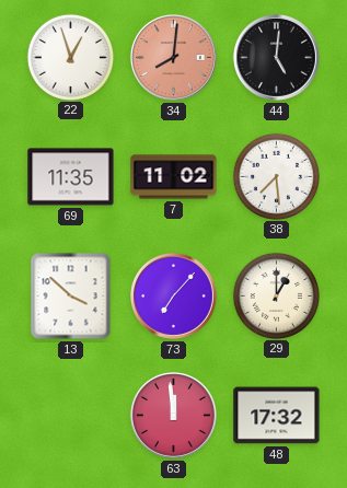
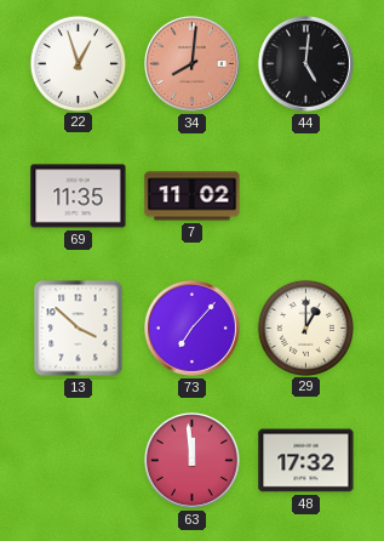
38: 7:29 -> none (276, 176)
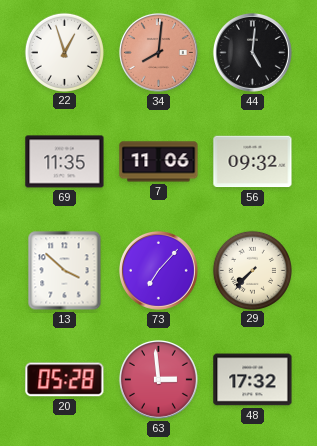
7: 11:02 -> 11:06 (159, 162)
56: none -> 09:32 (253, 162)
29: 1:00 -> 7:37 (252, 270)
20: none -> 05:28 (65, 380)
63: 11:59 -> 2:59 (158, 379)
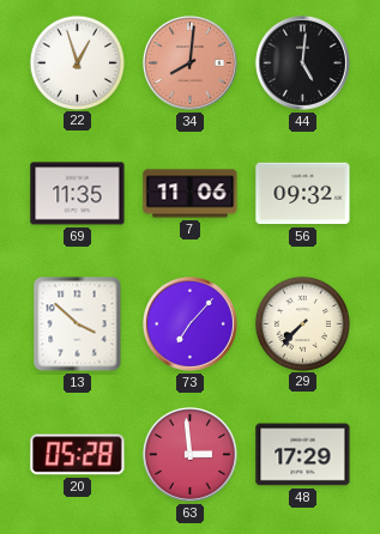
48: 17:32 -> 17:29 (303, 455)
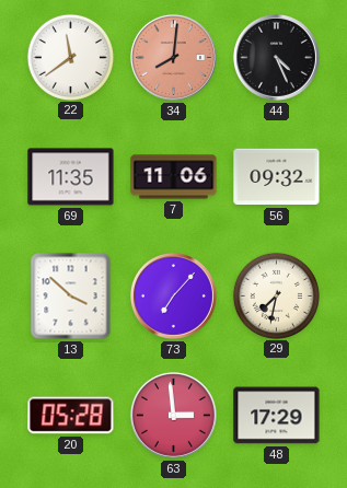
22: 12:57 -> 11:39 (70, 57)
44: 5:01 -> 4:26 (276, 57)
29: 7:37 -> 7:32 (276, 295)
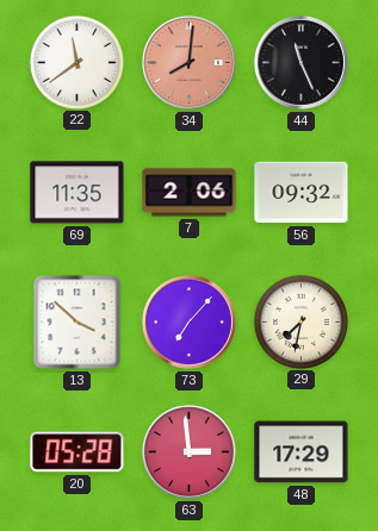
44: 4:26 -> 11:26 (300, 62)
7: 11:06 -> 2:06 (190, 193)
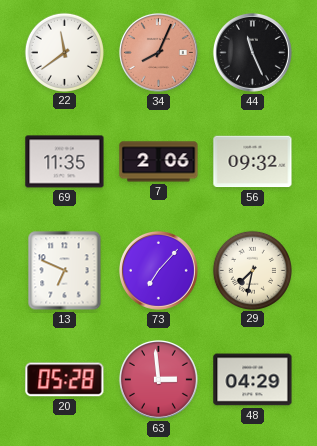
34: 8:01 -> 8:04 (158, 52)
13: 3:52 -> 6:49 (65, 271)
48: 17:29 -> 04:29 (253, 380)
